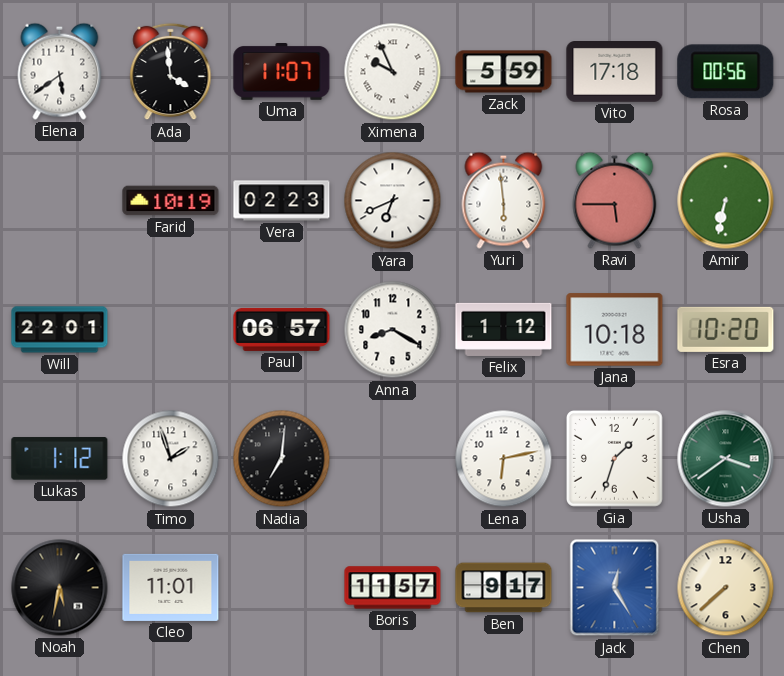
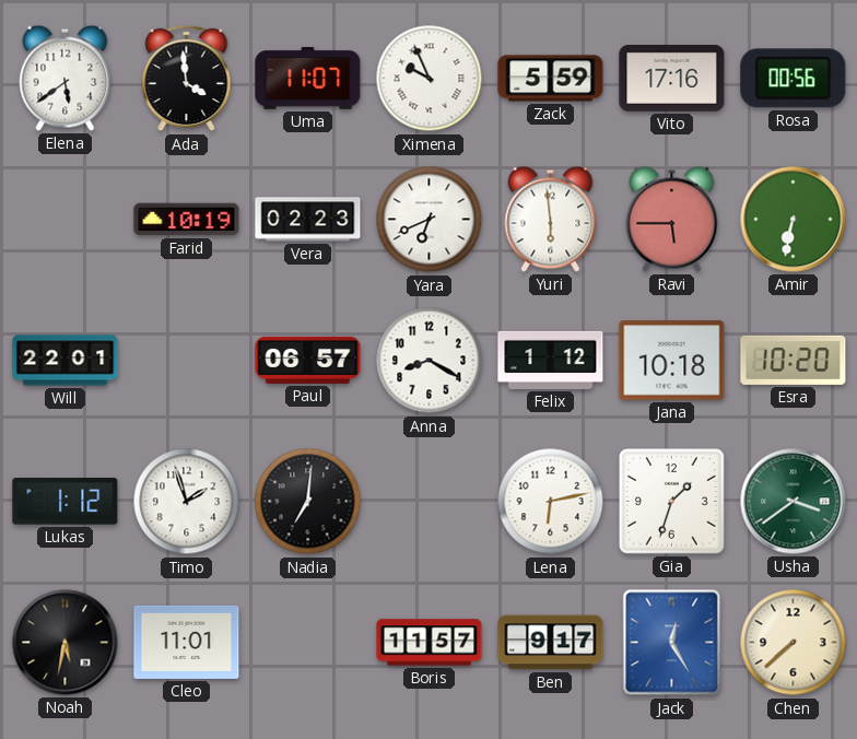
Vito: 17:18 -> 17:16 (672, 79)
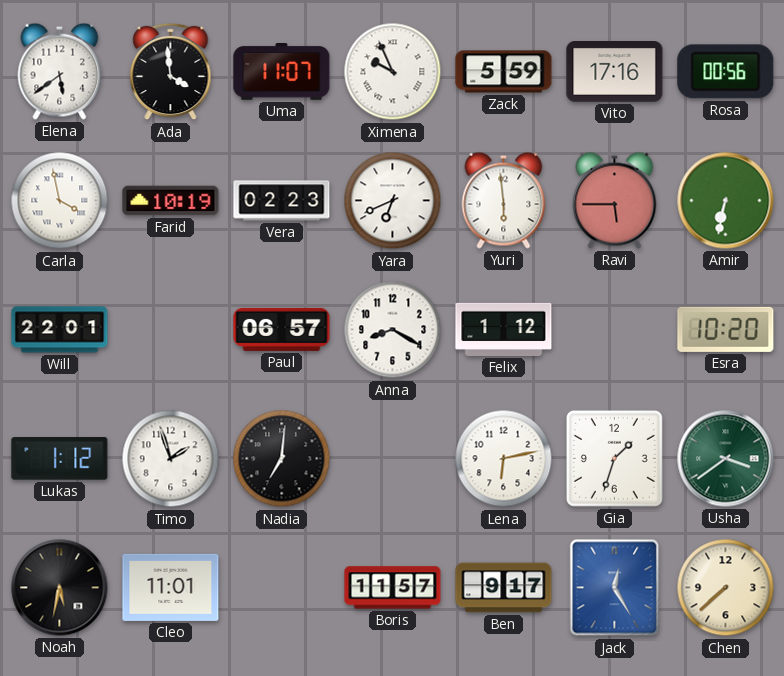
Carla: none -> 3:58 (60, 201)
Jana: 10:18 -> none (672, 361)
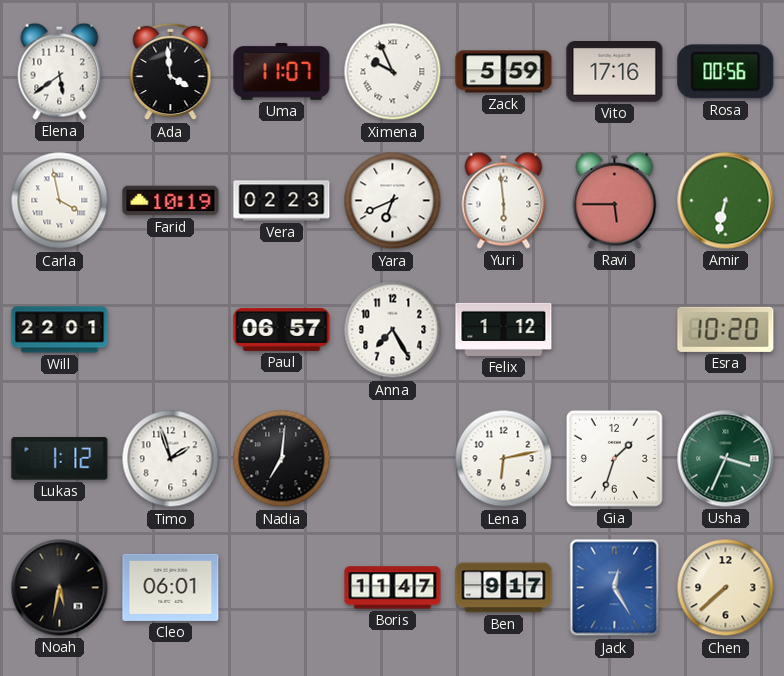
Anna: 8:20 -> 7:25 (393, 330)
Usha: 3:39 -> 3:34 (726, 459)
Cleo: 11:01 -> 06:01 (171, 587)
Boris: 11:57 -> 11:47 (393, 588)
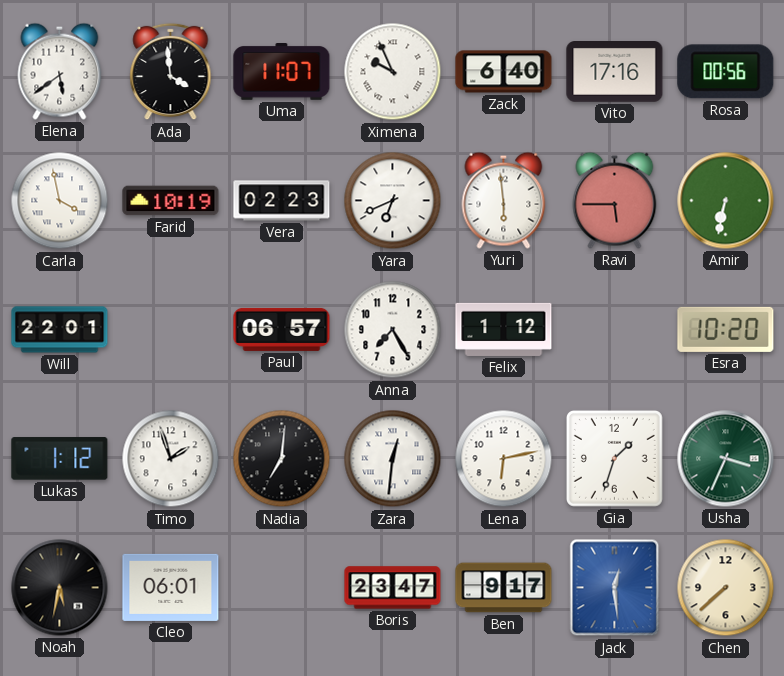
Zack: 5:59 -> 6:40 (504, 72)
Zara: none -> 12:31 (393, 459)
Boris: 11:47 -> 23:47 (393, 588)
Jack: 12:25 -> 12:29 (615, 588)
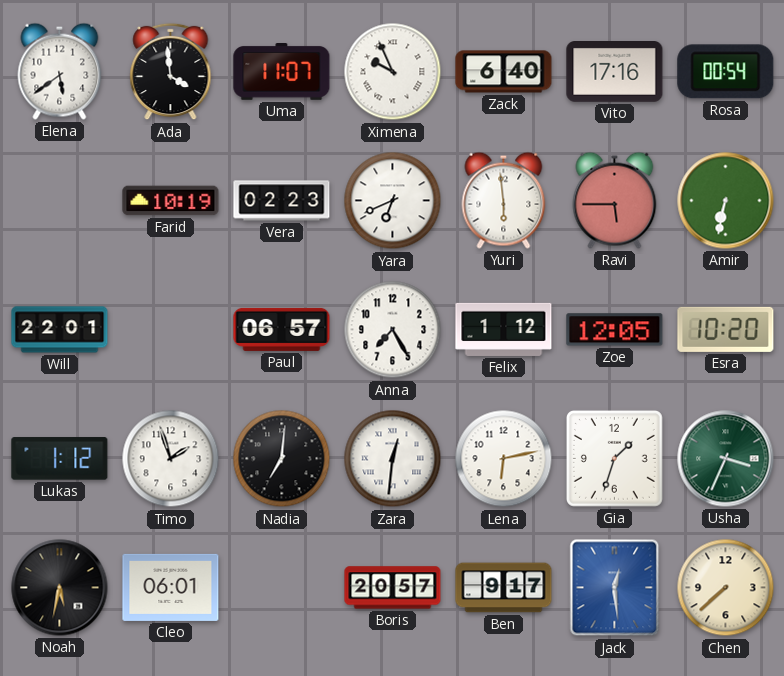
Rosa: 00:56 -> 00:54 (726, 72)
Carla: 3:58 -> none (60, 201)
Zoe: none -> 12:05 (615, 330)
Boris: 23:47 -> 20:57 (393, 588)
